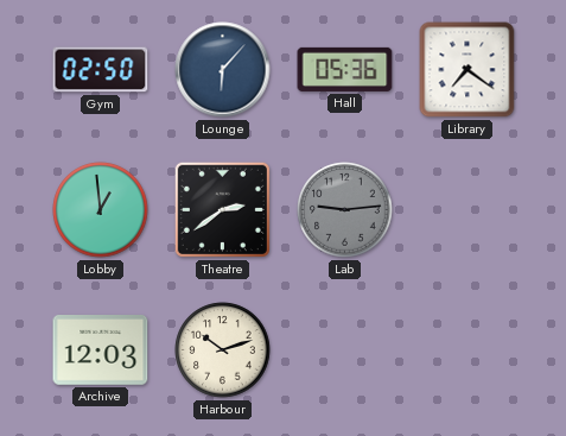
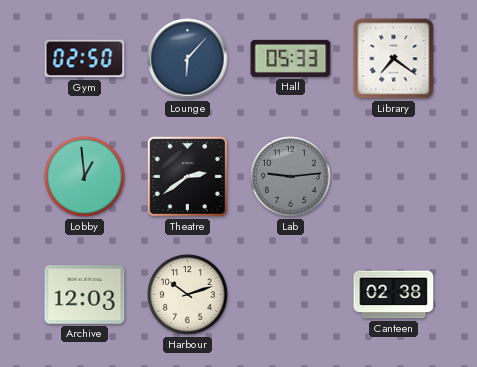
Hall: 05:36 -> 05:33 (291, 58)
Canteen: none -> 02:38 (394, 295)
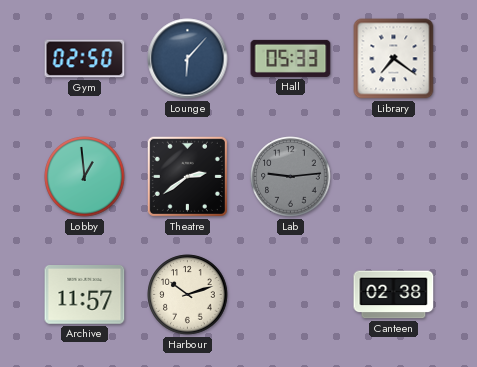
Archive: 12:03 -> 11:57 (85, 295)
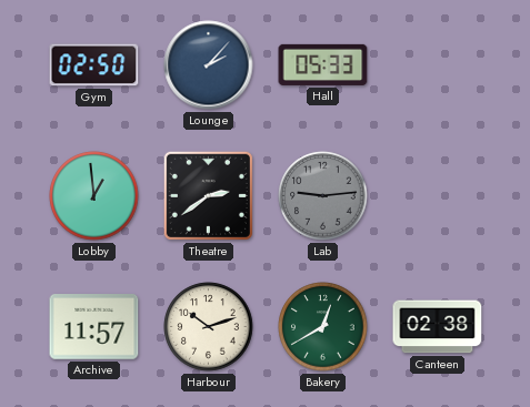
Lounge: 6:07 -> 2:07 (209, 65)
Library: 7:21 -> none (394, 59)
Bakery: none -> 12:40 (323, 327)
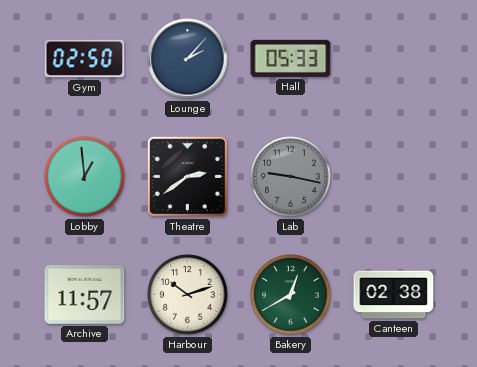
Lab: 9:14 -> 9:17 (291, 177)
